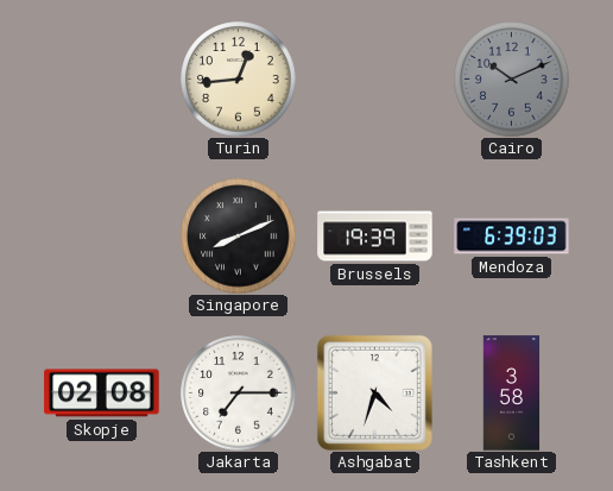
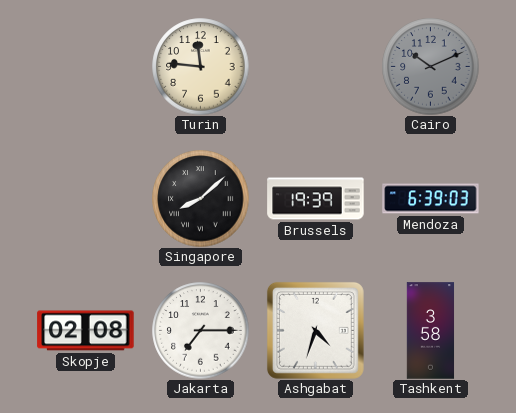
Turin: 12:44 -> 11:46 (201, 67)
Singapore: 8:11 -> 8:08 (201, 199)
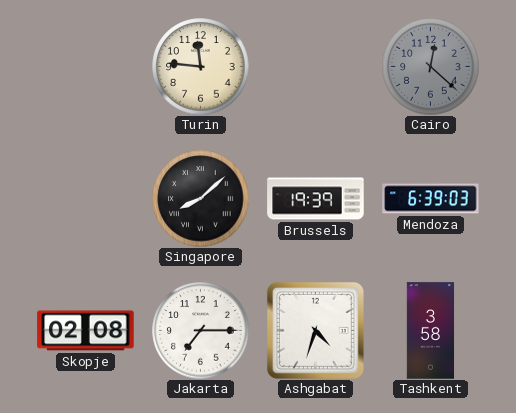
Cairo: 10:11 -> 12:22 (431, 67)
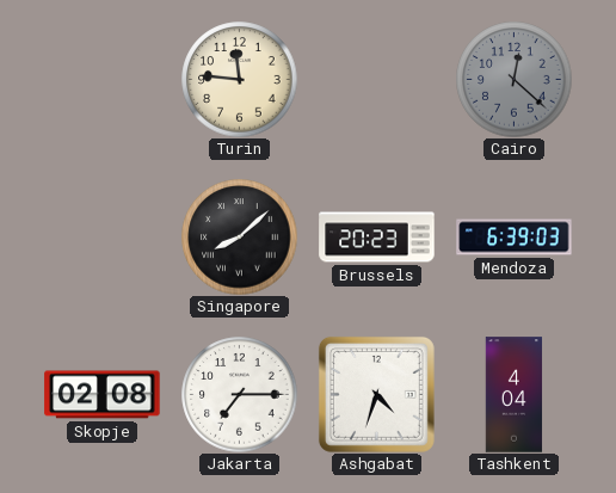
Brussels: 19:39 -> 20:23 (377, 238)
Tashkent: 3:58 -> 4:04 (515, 395)
